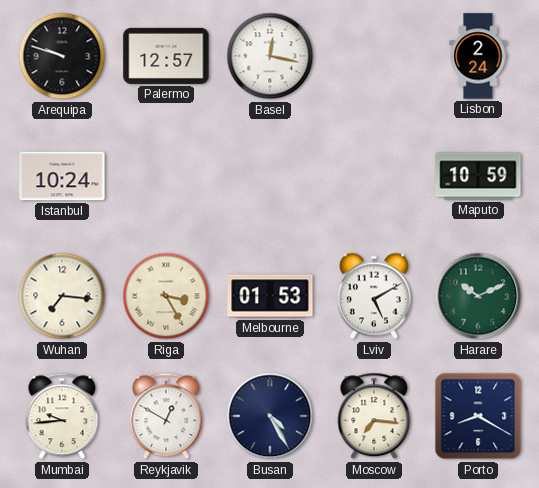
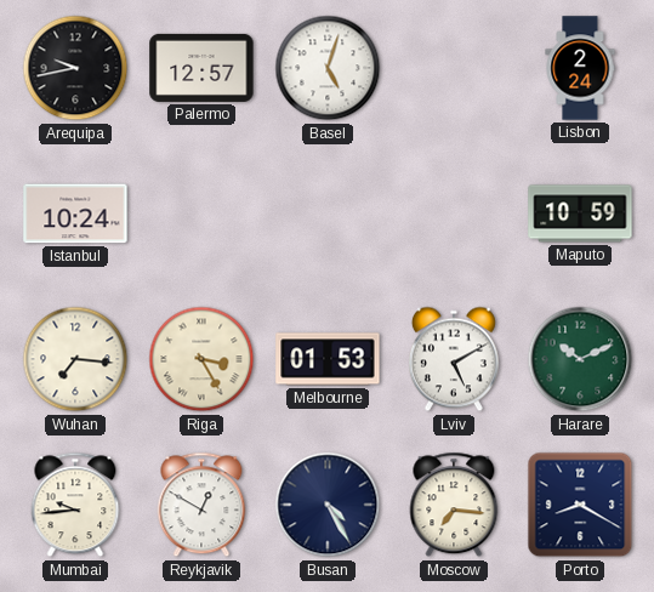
Arequipa: 9:48 -> 9:43 (75, 68)
Basel: 12:17 -> 5:03 (328, 68)
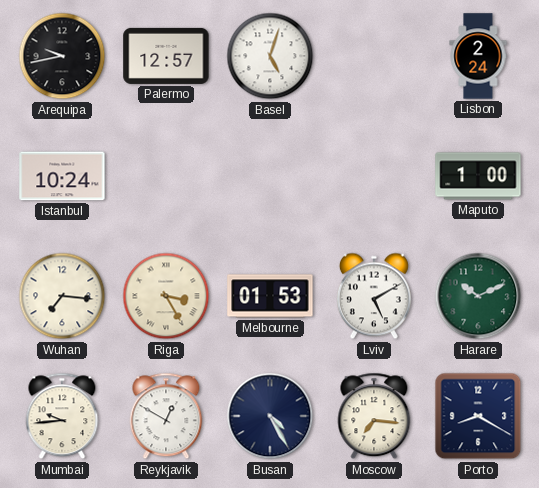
Maputo: 10:59 -> 1:00 (478, 176)
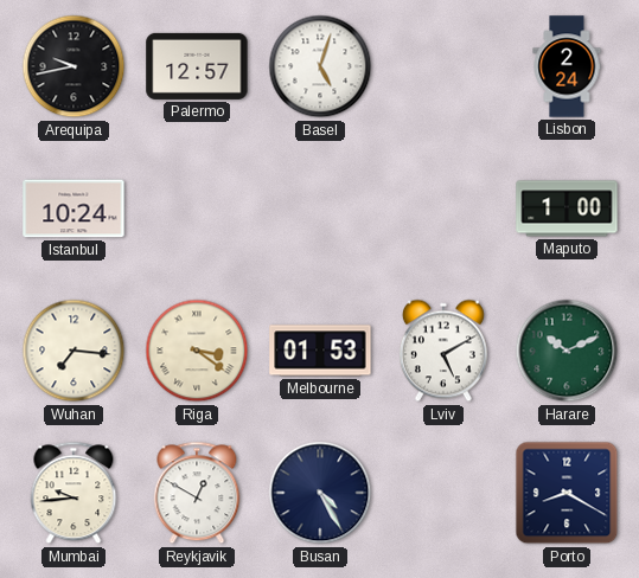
Riga: 3:25 -> 3:21 (197, 351)
Moscow: 7:16 -> none (374, 416)
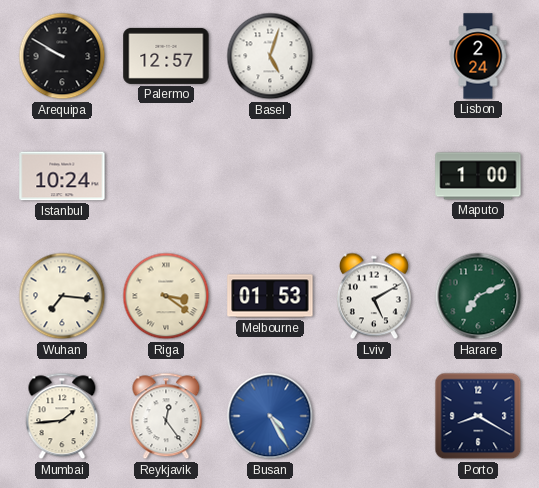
Arequipa: 9:43 -> 9:50 (62, 56)
Harare: 10:11 -> 7:11 (478, 296)
Mumbai: 9:44 -> 1:44 (62, 416)
Reykjavik: 12:50 -> 12:24 (166, 416)
Busan dial: navy -> blue (270, 416)
